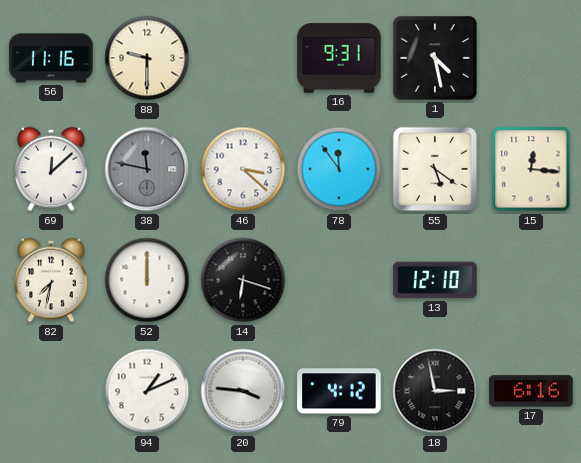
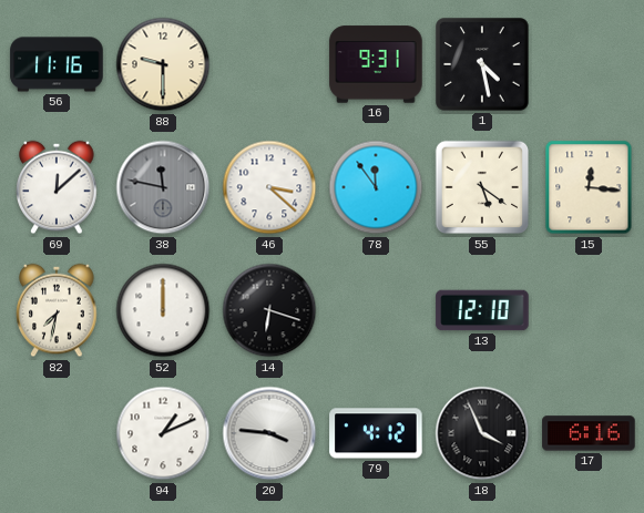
18: 2:58 -> 3:56 (482, 433)
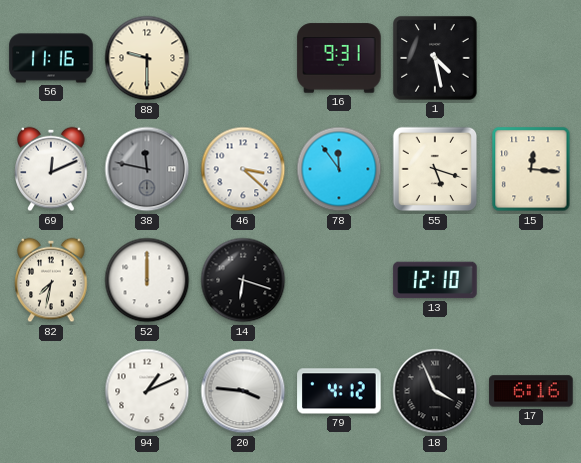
69: 12:08 -> 12:11 (51, 169)
55: 5:21 -> 5:18 (435, 169)
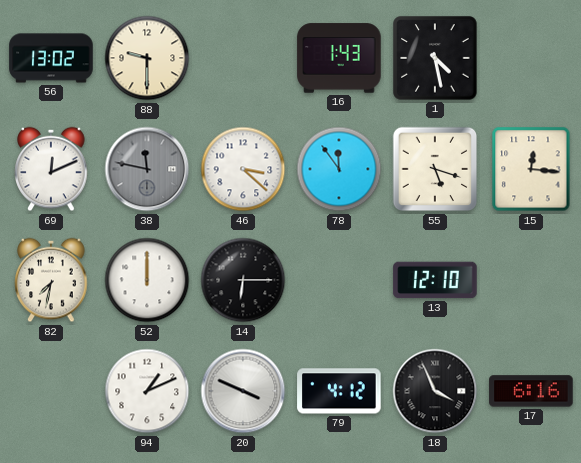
56: 11:16 -> 13:02 (51, 58)
16: 9:31 -> 1:43 (339, 58)
14: 6:18 -> 6:15 (243, 280)
20: 3:46 -> 3:49 (243, 391)
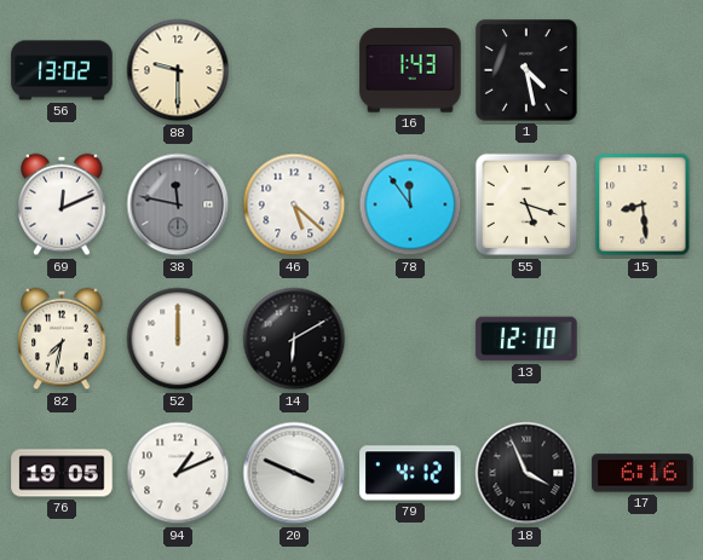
46: 3:22 -> 5:22 (294, 204)
15: 12:16 -> 8:29 (643, 204)
14: 6:15 -> 6:10 (294, 339)
76: none -> 19:05 (62, 473)
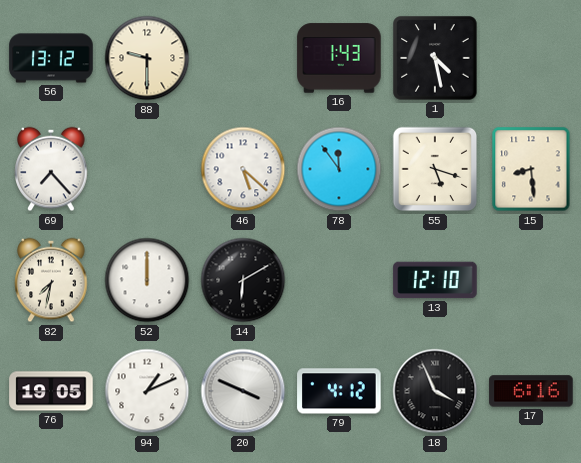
56: 13:02 -> 13:12 (51, 58)
69: 12:11 -> 7:23 (51, 169)
38: 11:47 -> none (178, 204)
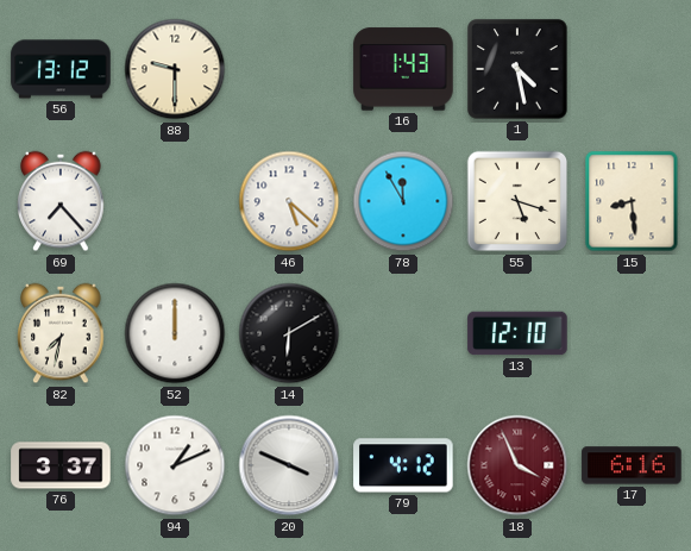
78: 11:54 -> 11:55 (403, 201)
76: 19:05 -> 3:37 (61, 465)
18 dial: black -> burgundy (517, 465)
